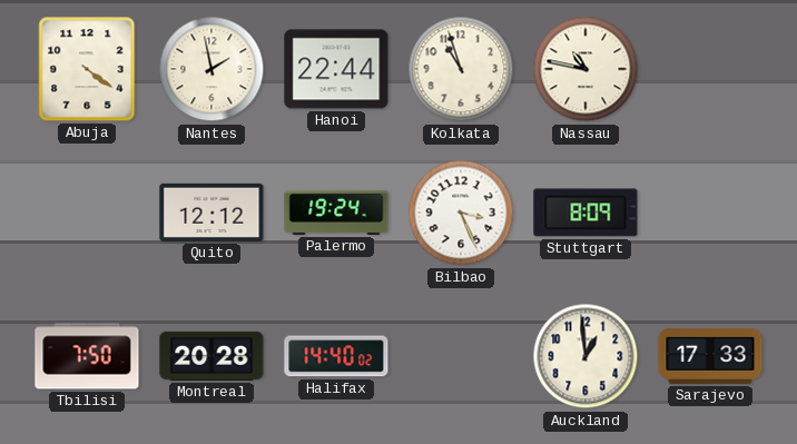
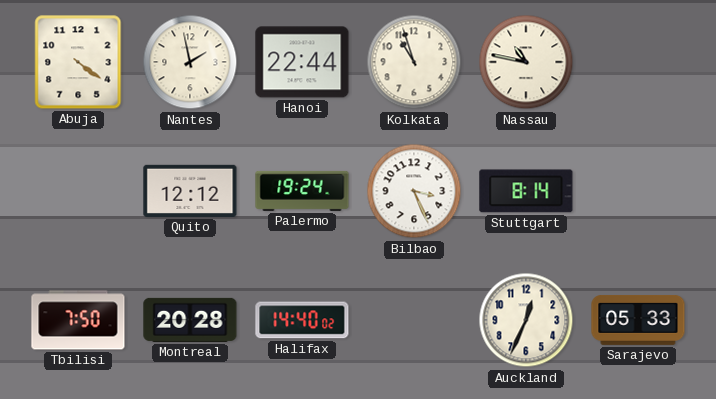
Stuttgart: 8:09 -> 8:14 (526, 191)
Auckland: 12:59 -> 12:34 (526, 320)
Sarajevo: 17:33 -> 05:33 (638, 320)
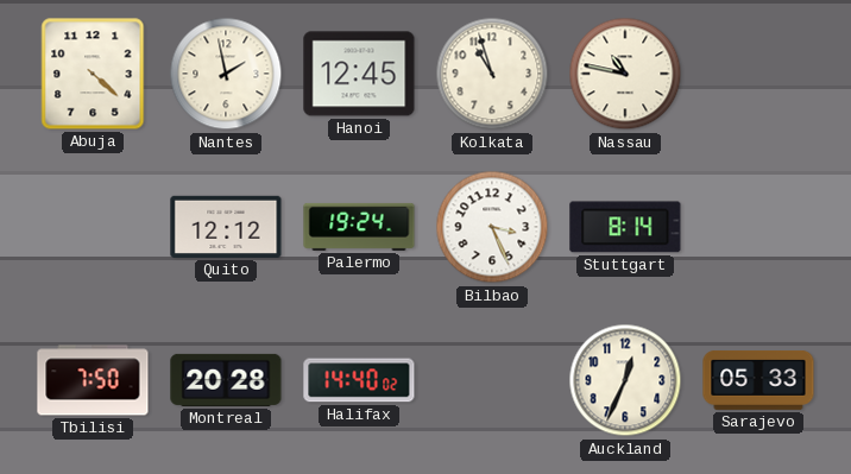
Abuja: 4:21 -> 4:22 (93, 74)
Hanoi: 22:44 -> 12:45 (359, 74)
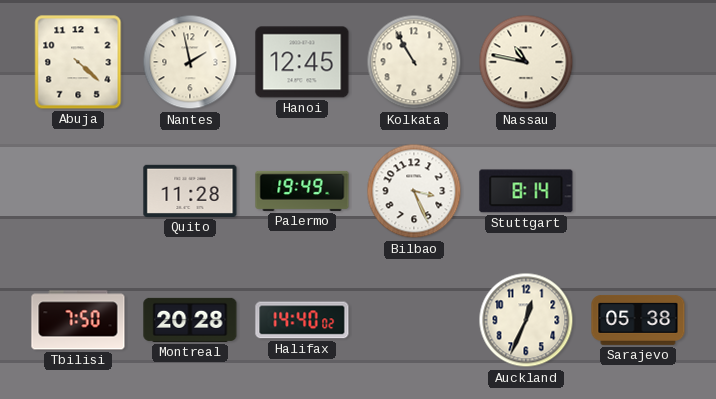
Kolkata: 10:57 -> 10:55 (414, 62)
Quito: 12:12 -> 11:28 (190, 191)
Palermo: 19:24 -> 19:49 (302, 191)
Sarajevo: 05:33 -> 05:38 (638, 320)
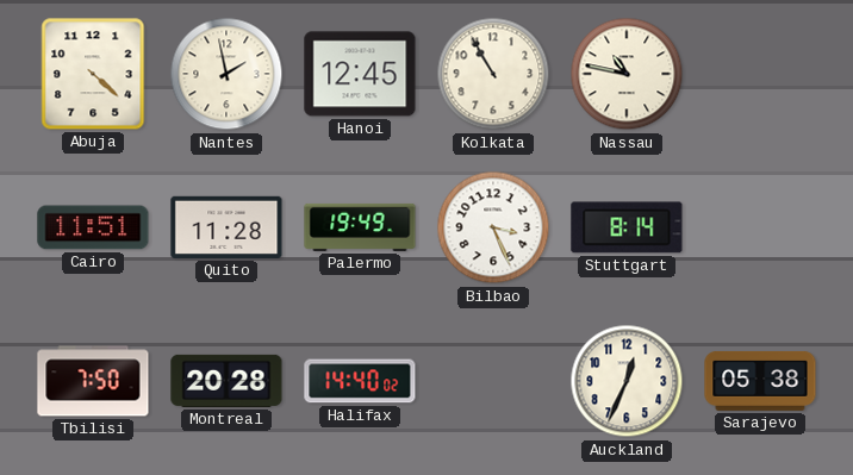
Cairo: none -> 11:51 (93, 227)
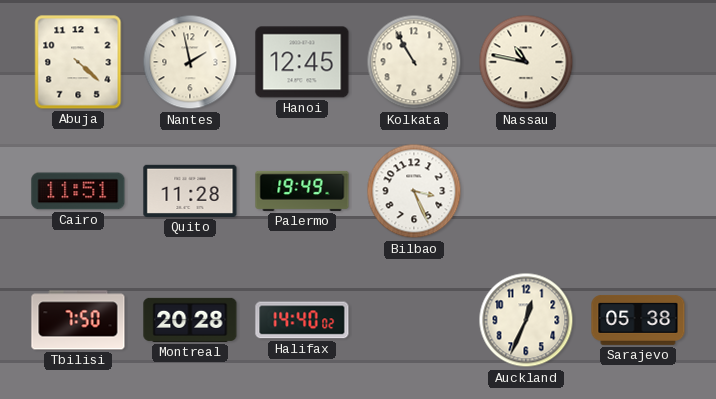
Stuttgart: 8:14 -> none (627, 227)
